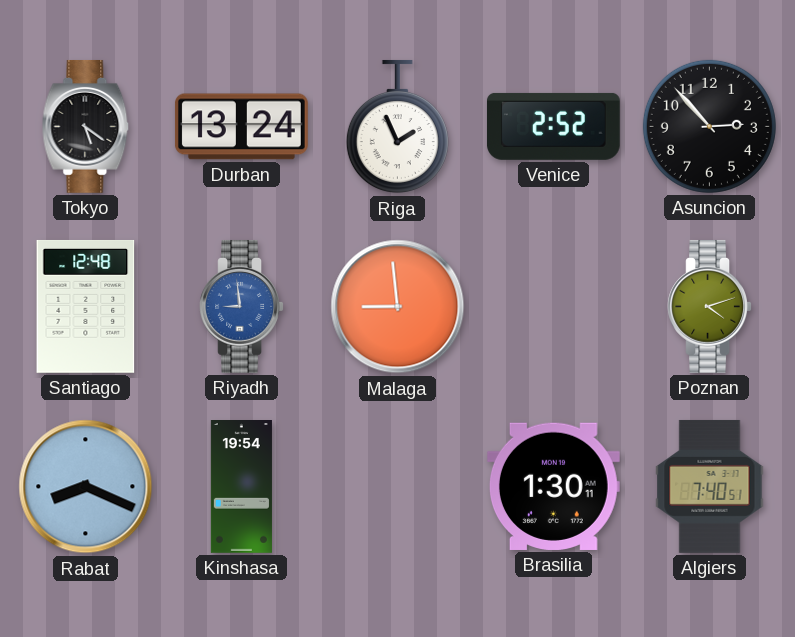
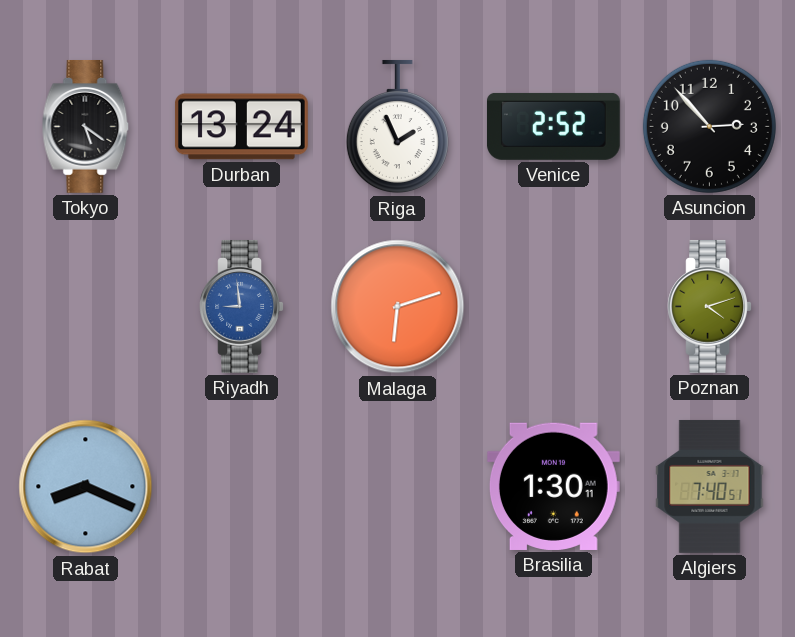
Santiago: 12:48 -> none (86, 306)
Malaga: 8:59 -> 6:12 (398, 307)
Kinshasa: 19:54 -> none (241, 487)
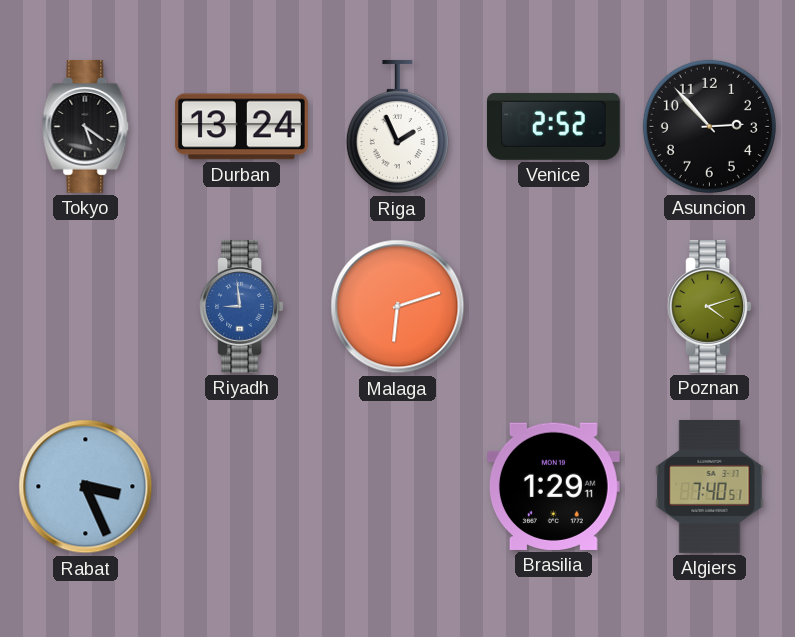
Rabat: 8:19 -> 3:26 (86, 487)
Brasilia: 1:30 -> 1:29 (553, 486)
